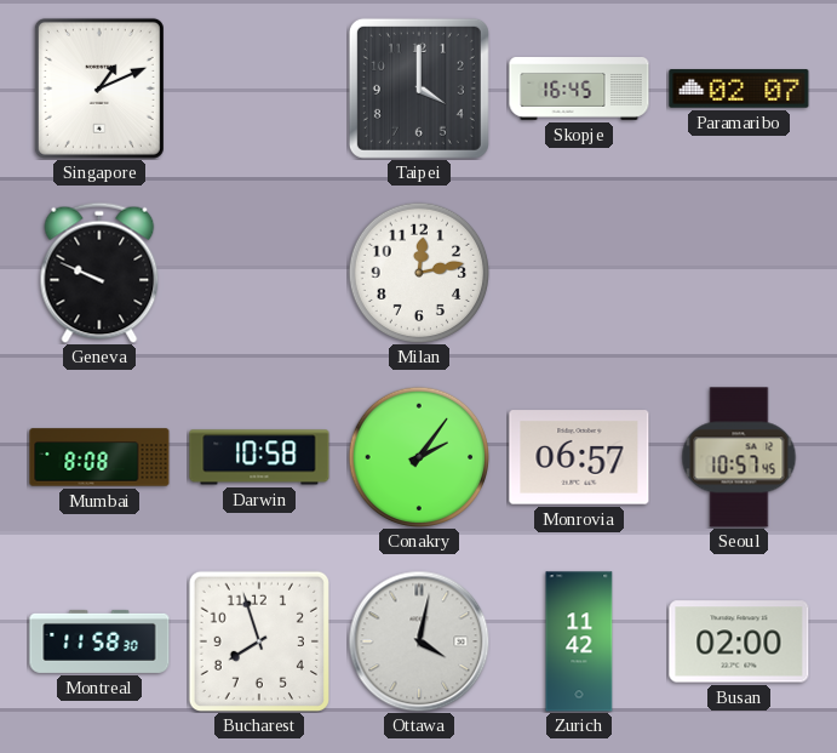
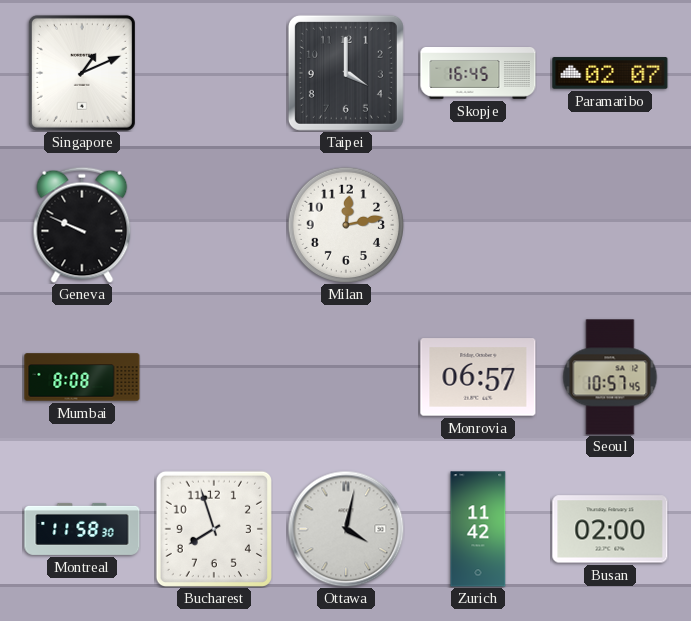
Darwin: 10:58 -> none (259, 457)
Conakry: 2:06 -> none (418, 456)
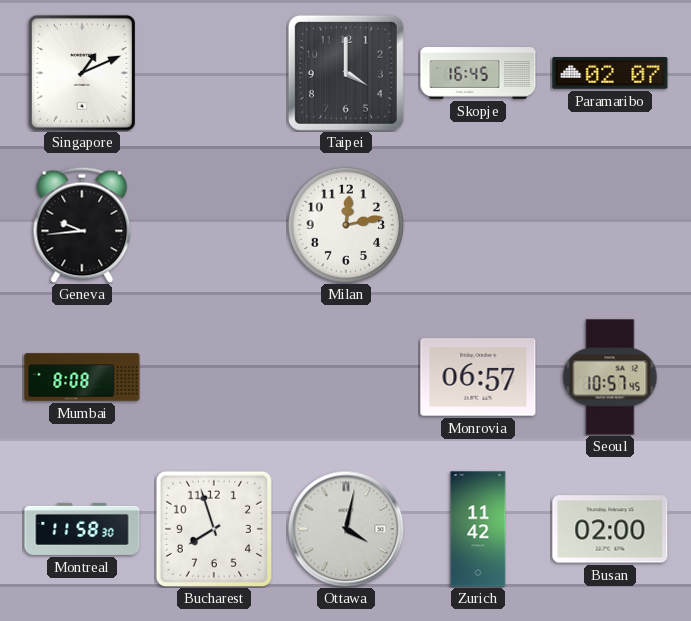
Geneva: 9:49 -> 9:44 (82, 225)
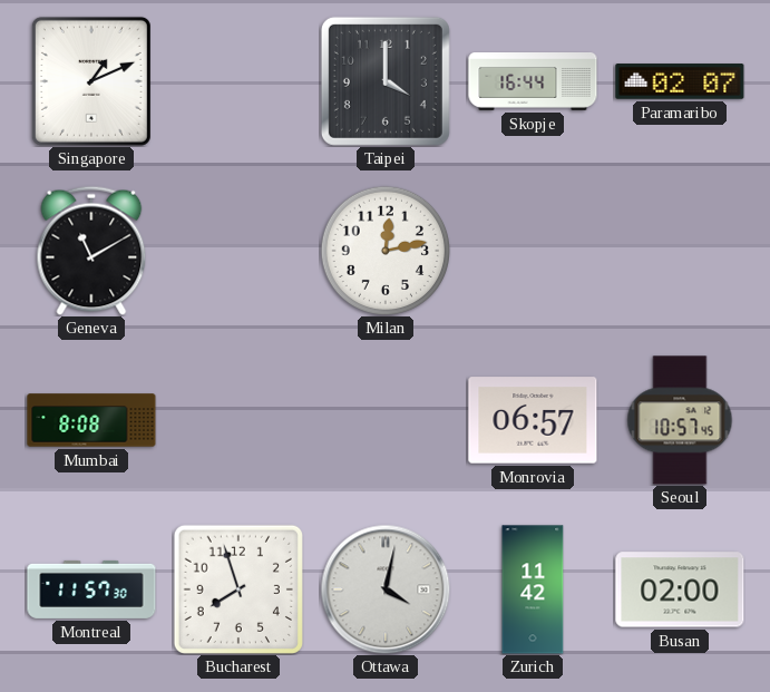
Skopje: 16:45 -> 16:44 (533, 82)
Geneva: 9:44 -> 11:10 (91, 251)
Montreal: 11:58 -> 11:57 (91, 589)
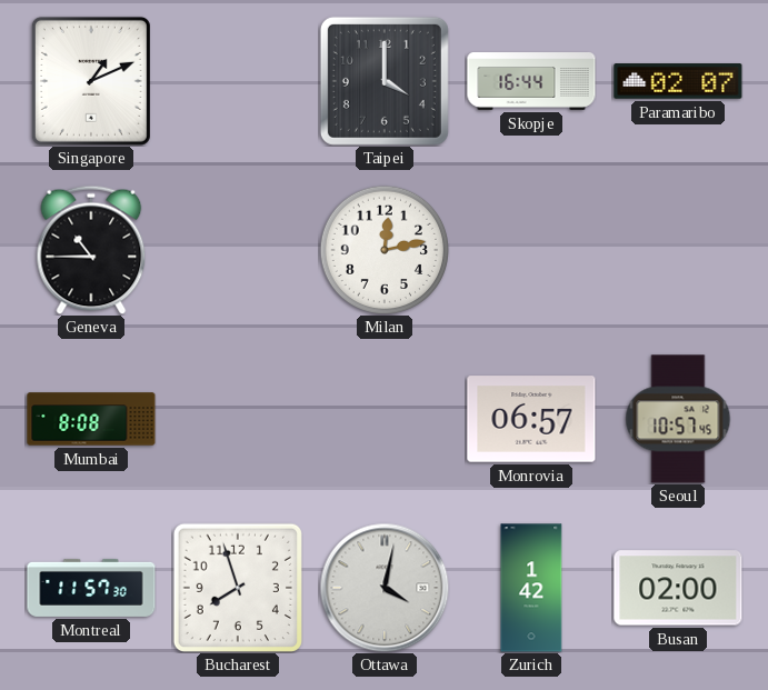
Geneva: 11:10 -> 10:45 (91, 250)
Zurich: 11:42 -> 1:42 (531, 588)
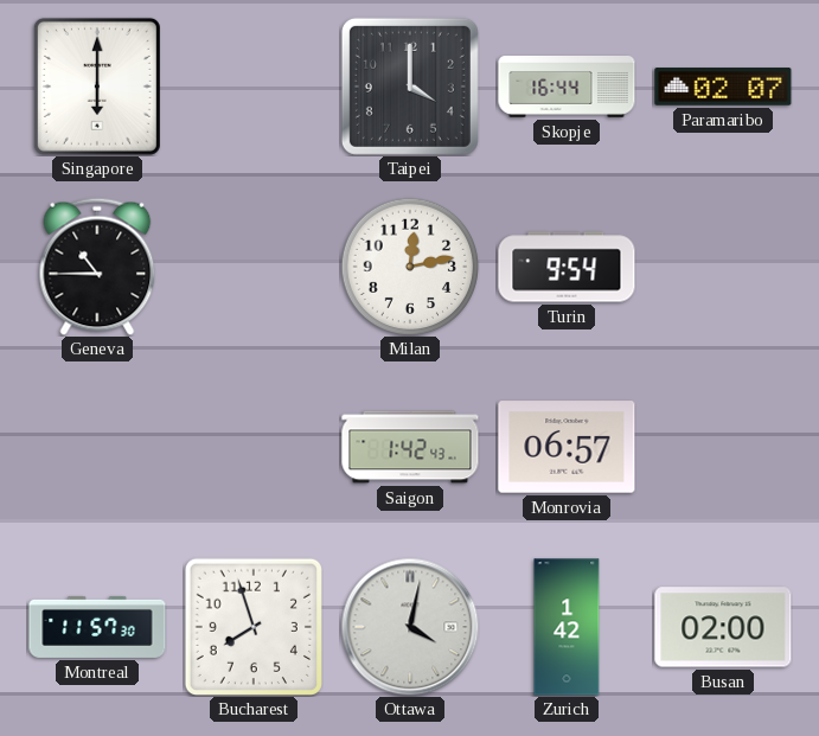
Singapore: 1:11 -> 6:00 (97, 87)
Turin: none -> 9:54 (567, 267)
Mumbai: 8:08 -> none (91, 419)
Saigon: none -> 1:42 (410, 447)
Seoul: 10:57 -> none (678, 419)
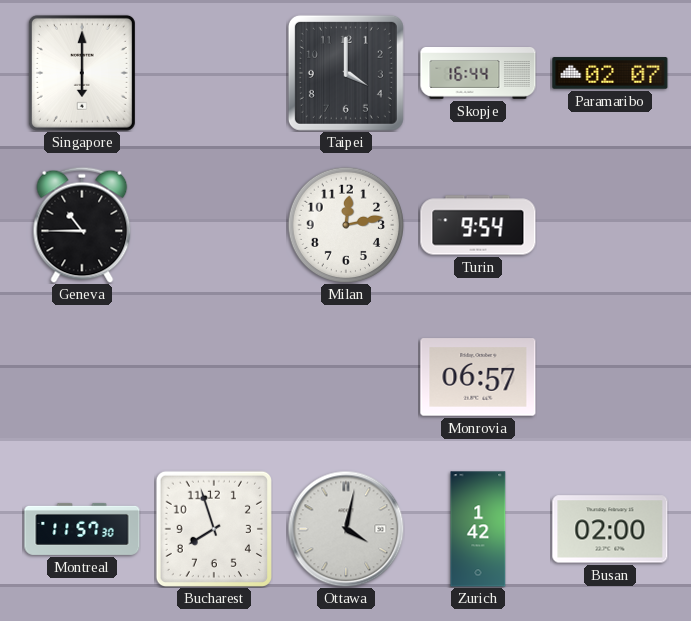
Saigon: 1:42 -> none (410, 447)
